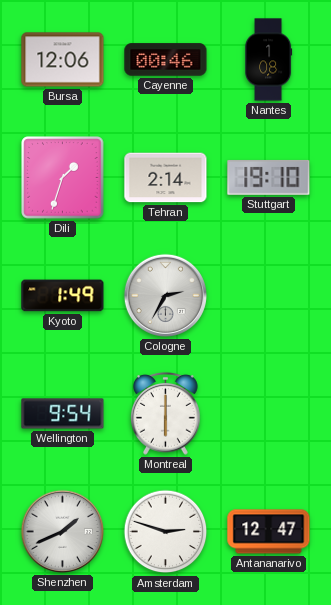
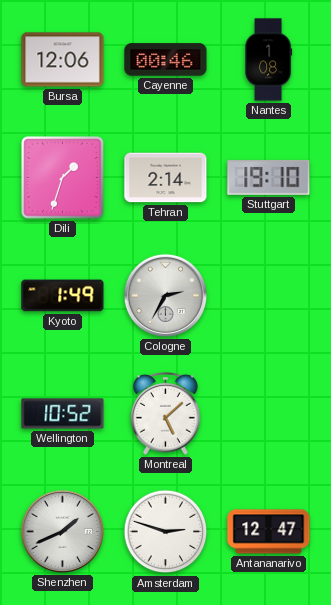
Wellington: 9:54 -> 10:52 (63, 414)
Montreal: 6:00 -> 5:08 (166, 413)
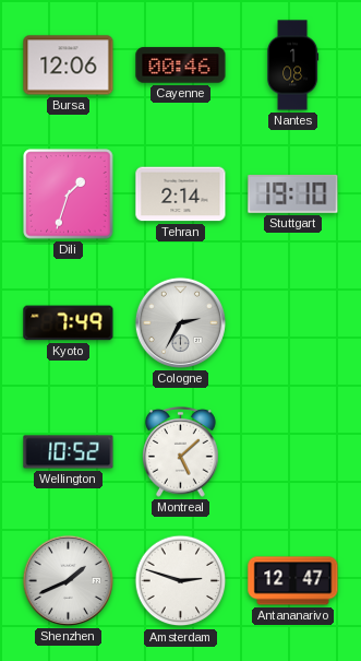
Kyoto: 1:49 -> 7:49 (69, 323)
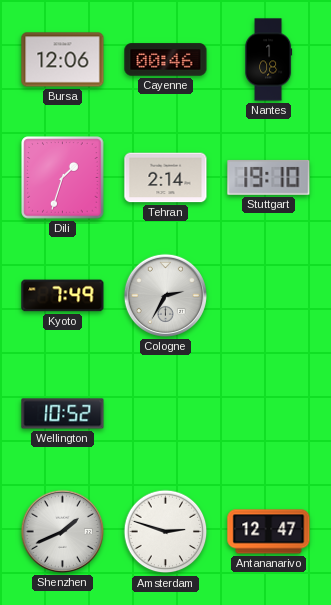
Montreal: 5:08 -> none (181, 451)
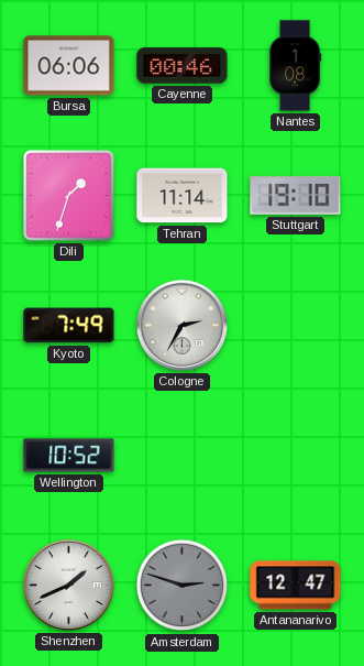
Bursa: 12:06 -> 06:06 (69, 66)
Tehran: 2:14 -> 11:14 (183, 196)
Amsterdam dial: white -> grey (183, 586)
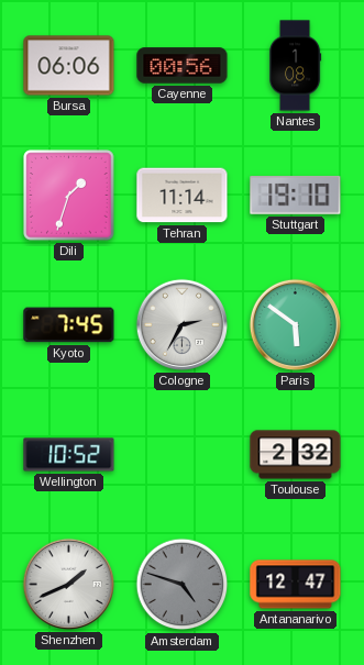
Cayenne: 00:46 -> 00:56 (183, 66)
Kyoto: 7:49 -> 7:45 (69, 325)
Paris: none -> 5:51 (295, 324)
Toulouse: none -> 2:32 (296, 455)
Amsterdam: 2:48 -> 4:48 (183, 585)
